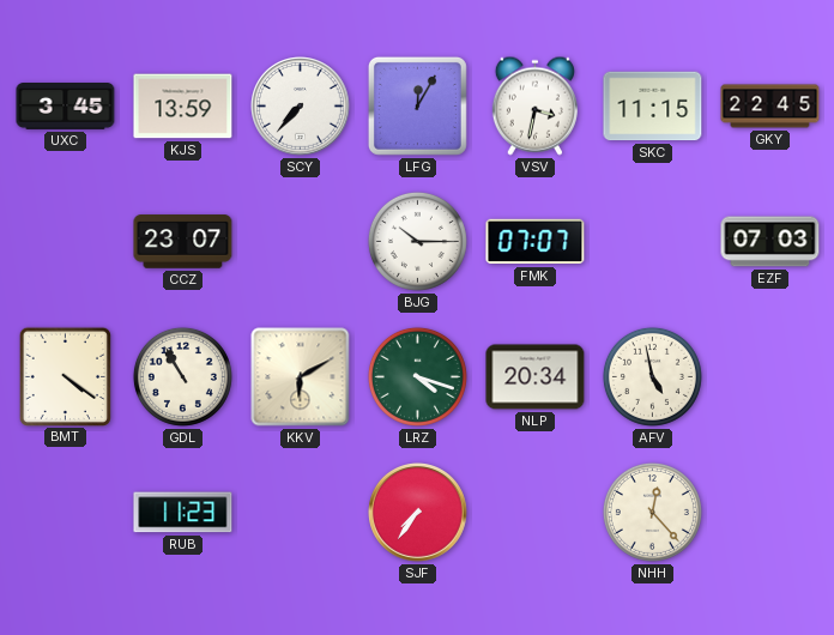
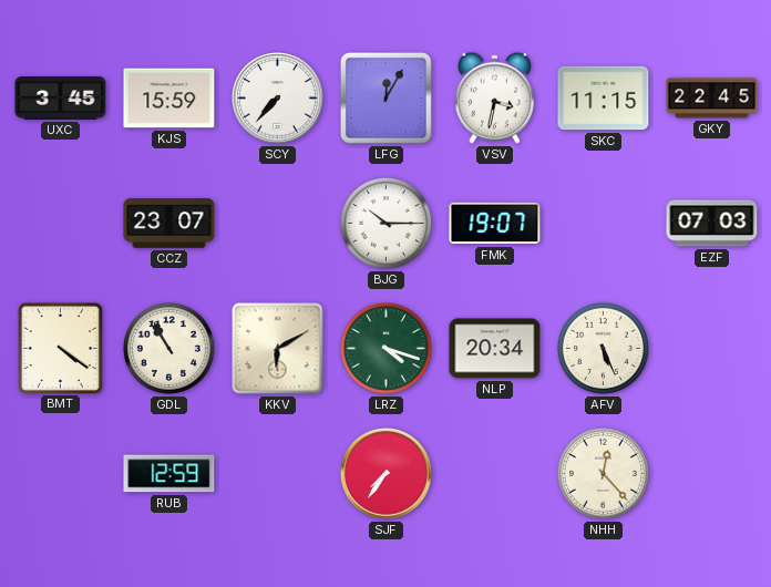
KJS: 13:59 -> 15:59 (169, 99)
FMK: 07:07 -> 19:07 (495, 224)
AFV: 4:58 -> 5:26 (603, 348)
RUB: 11:23 -> 12:59 (169, 474)
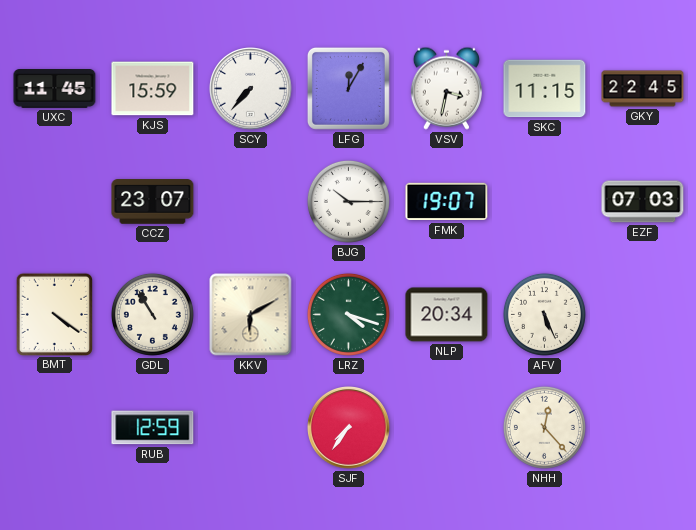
UXC: 3:45 -> 11:45 (55, 89)
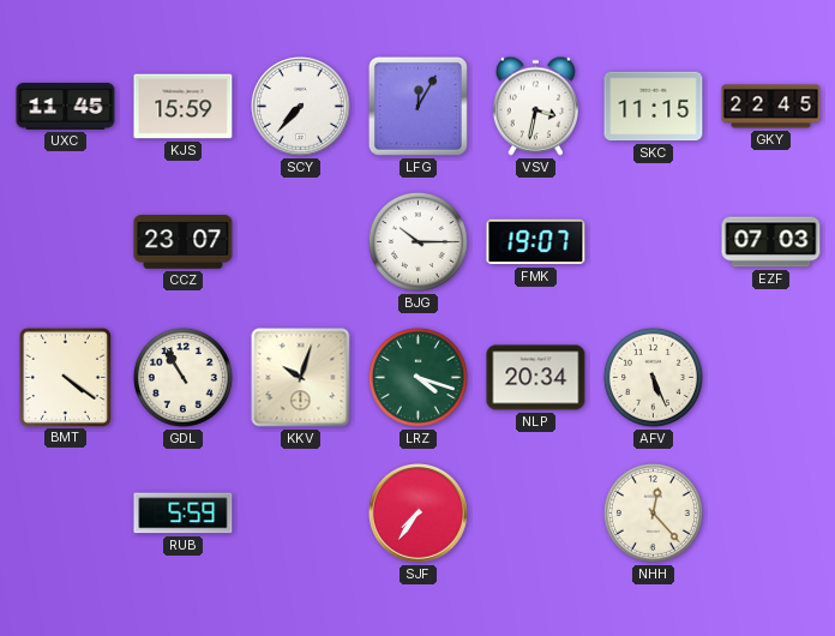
KKV: 6:10 -> 10:03 (301, 378)
RUB: 12:59 -> 5:59 (184, 514)
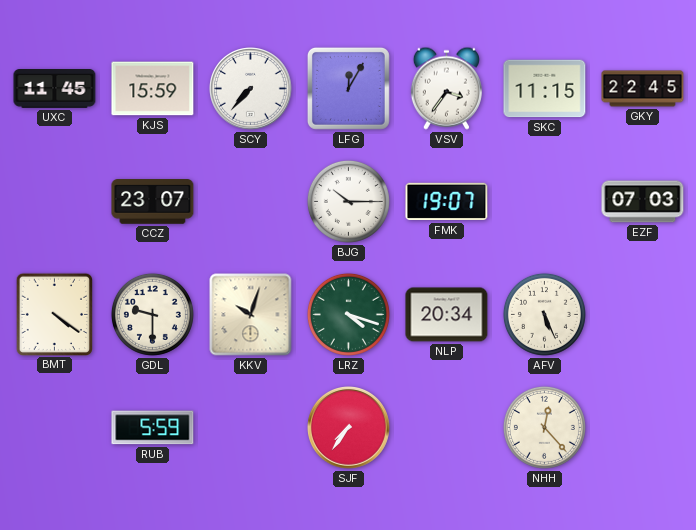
VSV: 3:32 -> 3:36 (446, 88)
GDL: 10:55 -> 9:30 (152, 314)
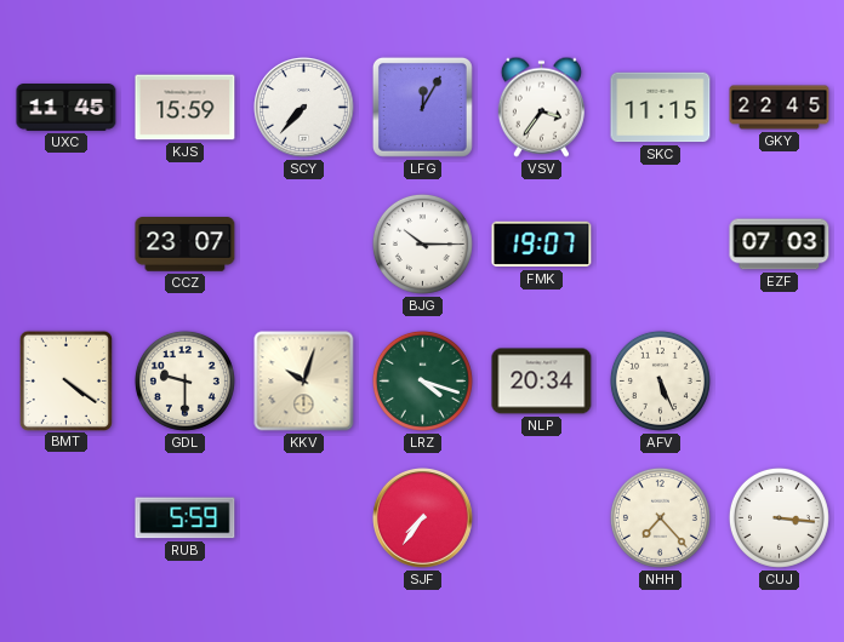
NHH: 12:23 -> 7:23 (660, 517)
CUJ: none -> 3:16 (779, 517)
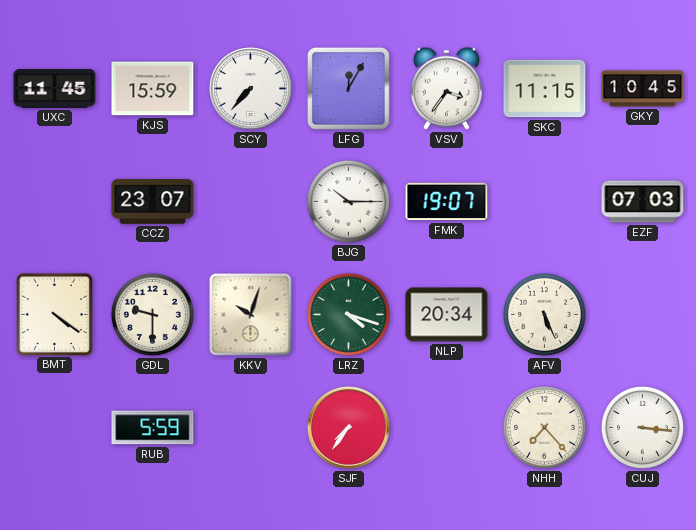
GKY: 22:45 -> 10:45 (643, 89)
